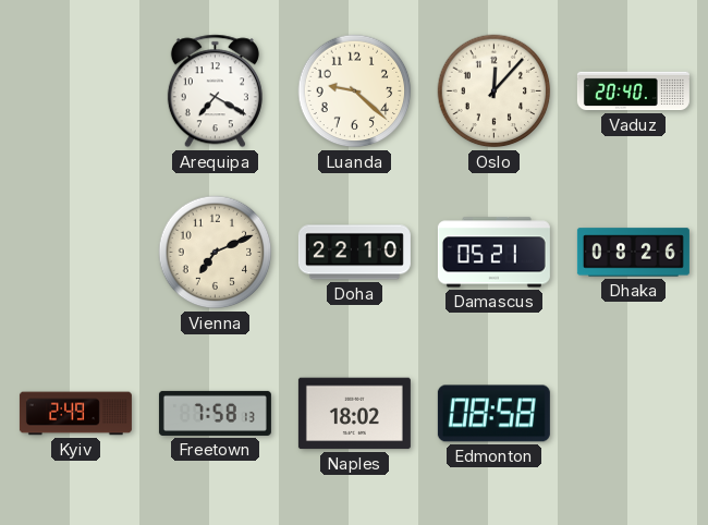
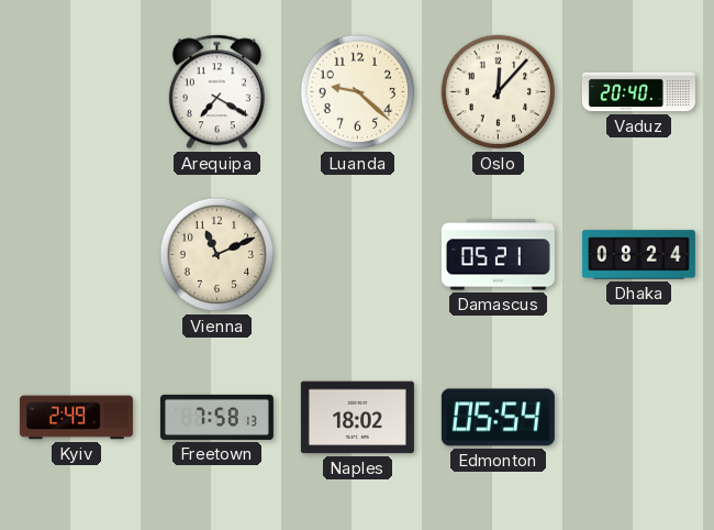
Vienna: 7:11 -> 11:11 (217, 255)
Doha: 22:10 -> none (354, 253)
Dhaka: 08:26 -> 08:24 (638, 255)
Edmonton: 08:58 -> 05:54 (498, 418)
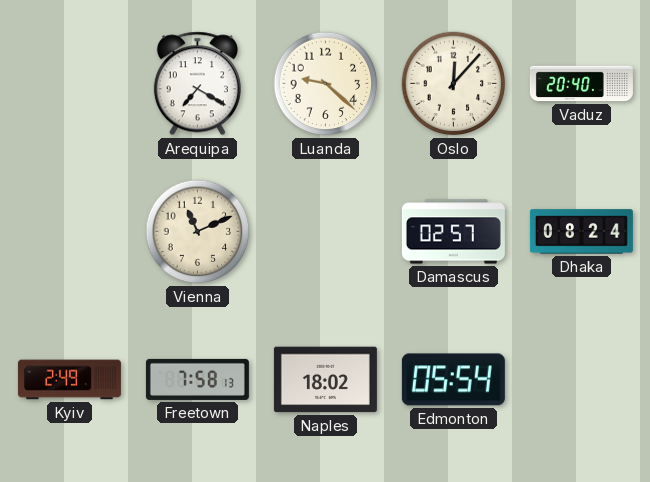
Damascus: 05:21 -> 02:57 (453, 232)
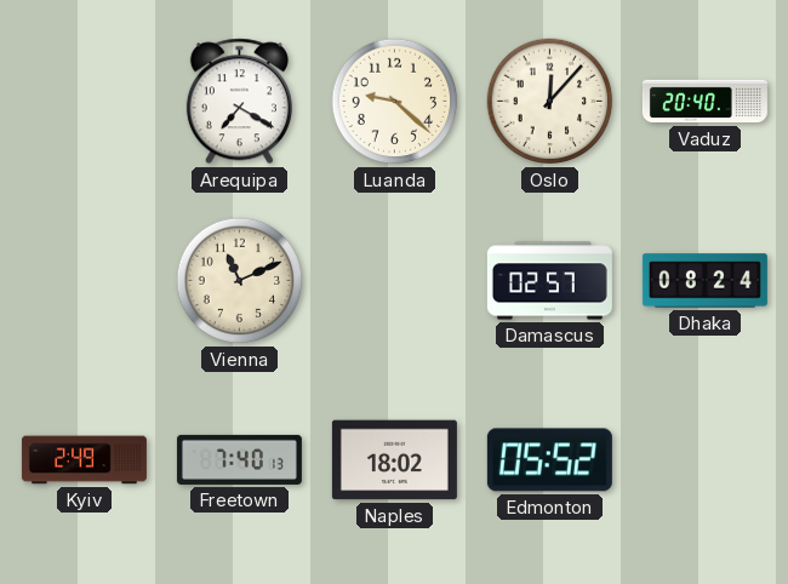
Freetown: 7:58 -> 7:40 (239, 459)
Edmonton: 05:54 -> 05:52 (549, 460)
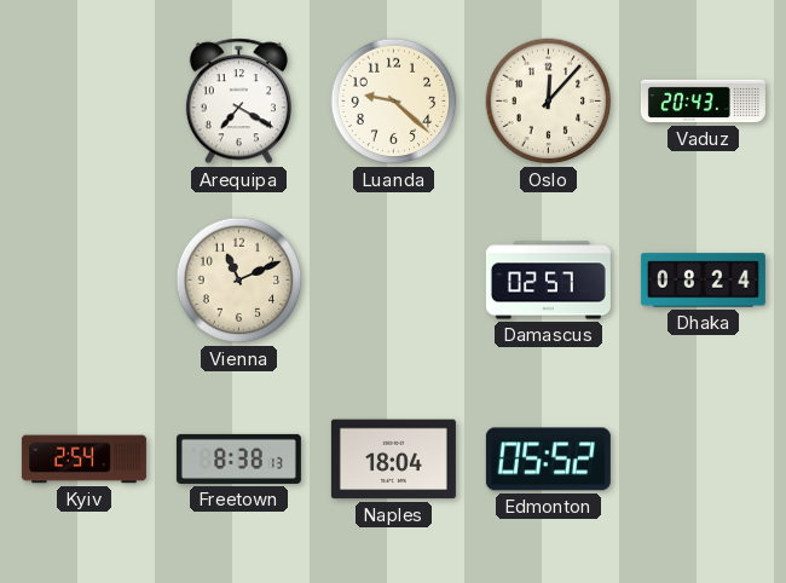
Vaduz: 20:40 -> 20:43 (703, 102)
Kyiv: 2:49 -> 2:54 (83, 460)
Freetown: 7:40 -> 8:38 (238, 458)
Naples: 18:02 -> 18:04 (393, 460)
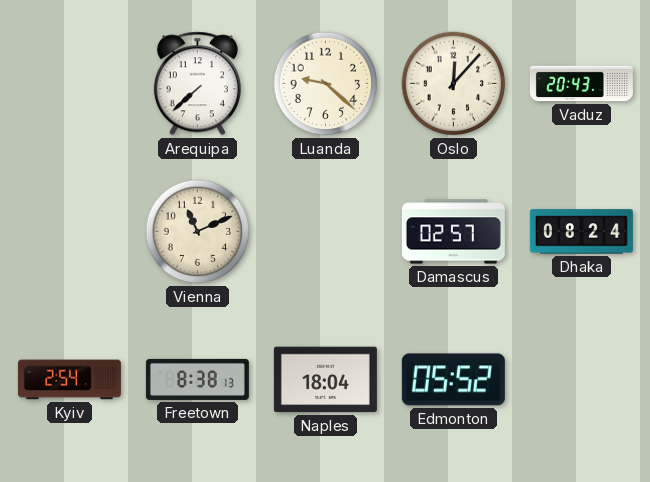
Arequipa: 7:20 -> 7:38 (197, 84)
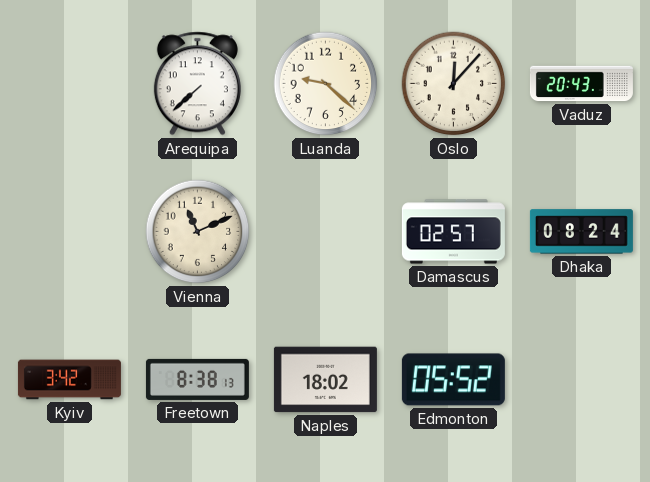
Kyiv: 2:54 -> 3:42 (69, 380)
Naples: 18:04 -> 18:02 (325, 380)
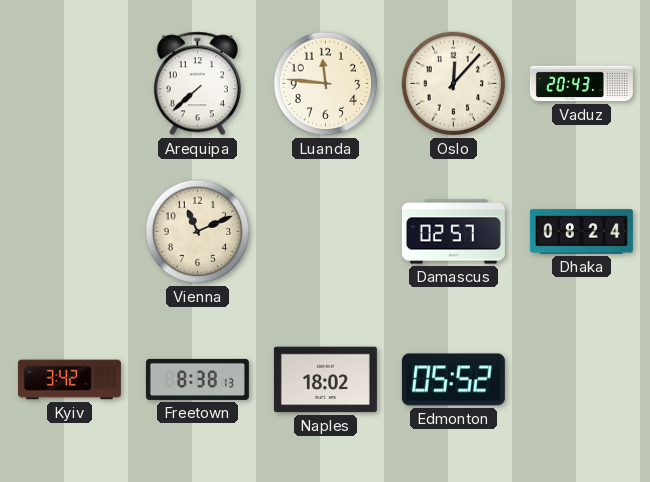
Luanda: 9:22 -> 11:46 (326, 84)
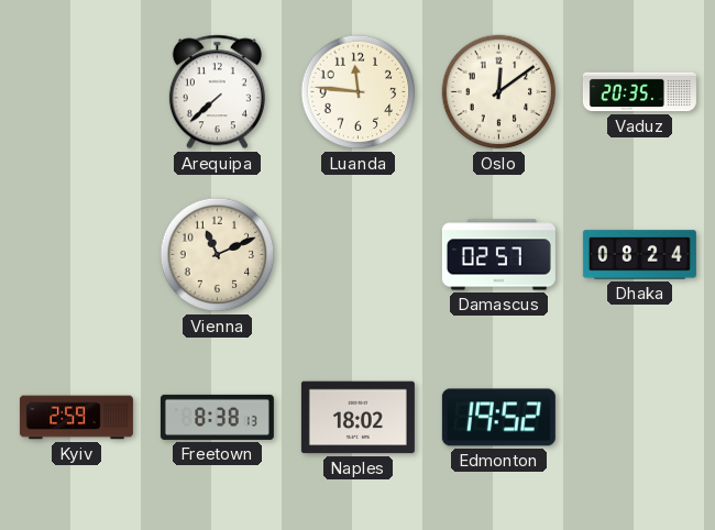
Oslo: 12:07 -> 12:09 (499, 92)
Vaduz: 20:43 -> 20:35 (639, 92)
Kyiv: 3:42 -> 2:59 (76, 418)
Edmonton: 05:52 -> 19:52 (498, 418)
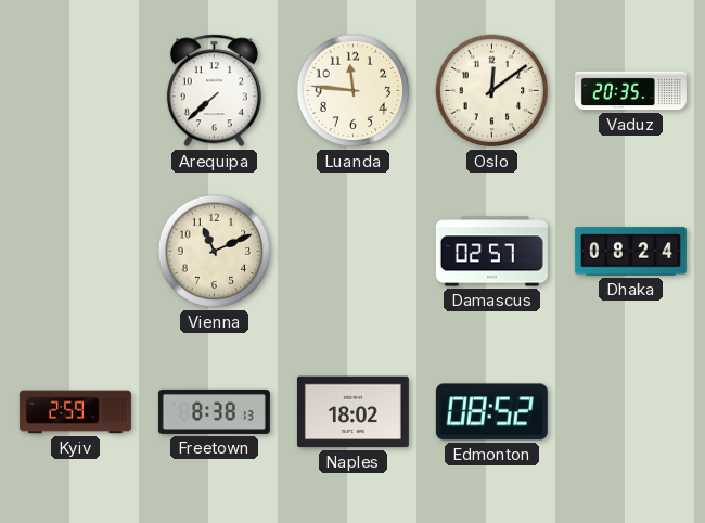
Edmonton: 19:52 -> 08:52 (491, 412)
